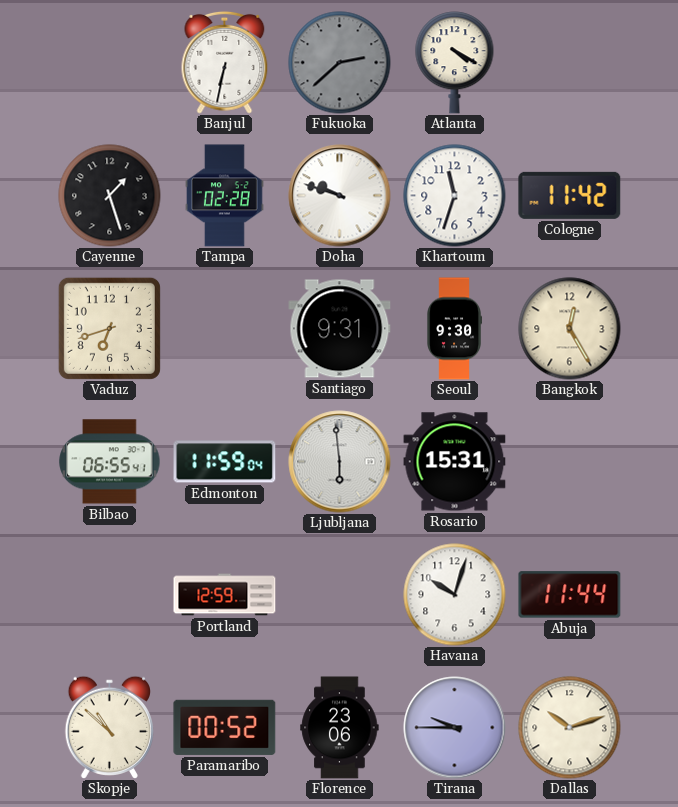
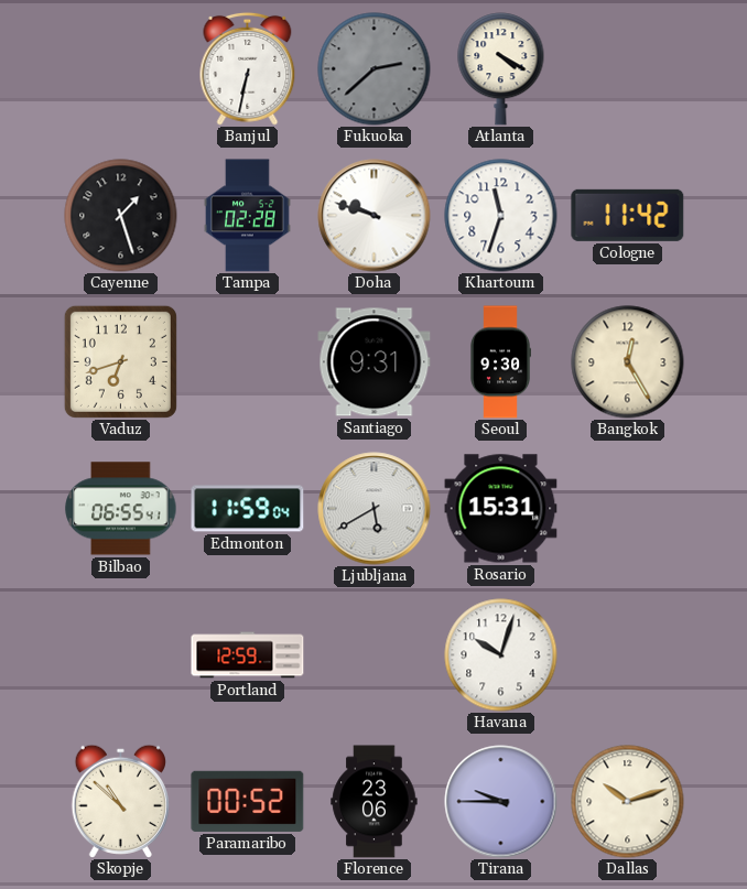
Ljubljana: 5:59 -> 5:40 (375, 509)
Abuja: 11:44 -> none (570, 595)
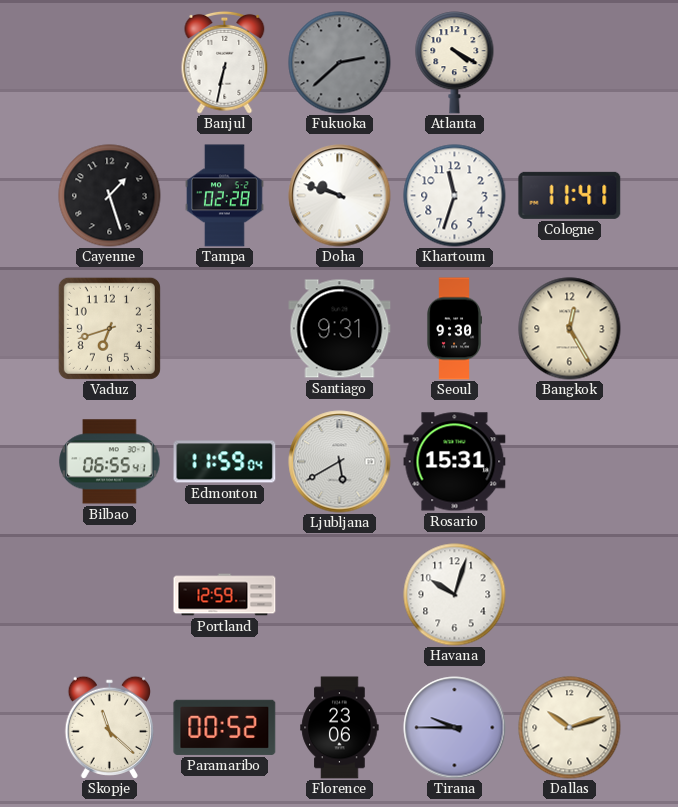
Cologne: 11:42 -> 11:41 (570, 195)
Skopje: 10:52 -> 11:22 (109, 727)
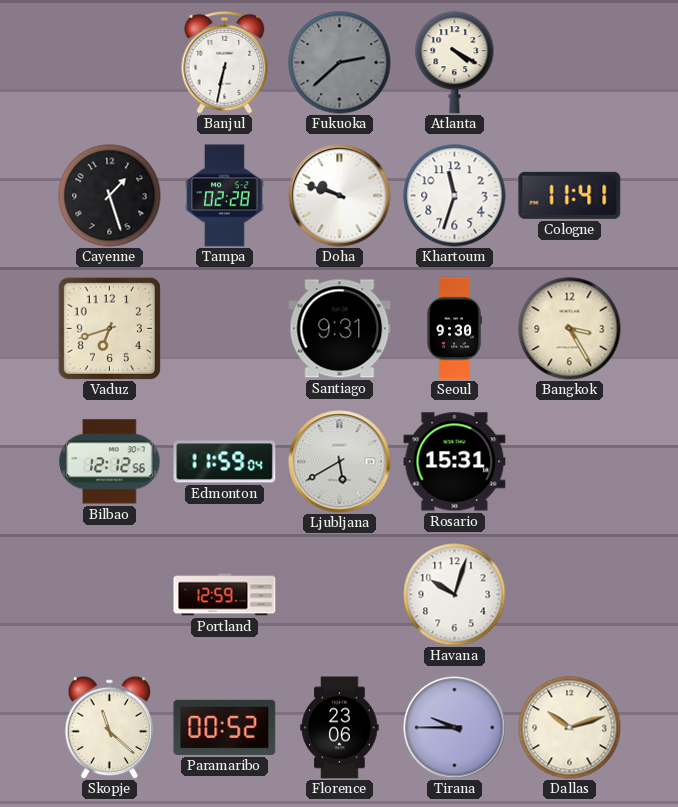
Bangkok: 12:25 -> 3:25 (570, 329)
Bilbao: 06:55 -> 12:12 (110, 462)
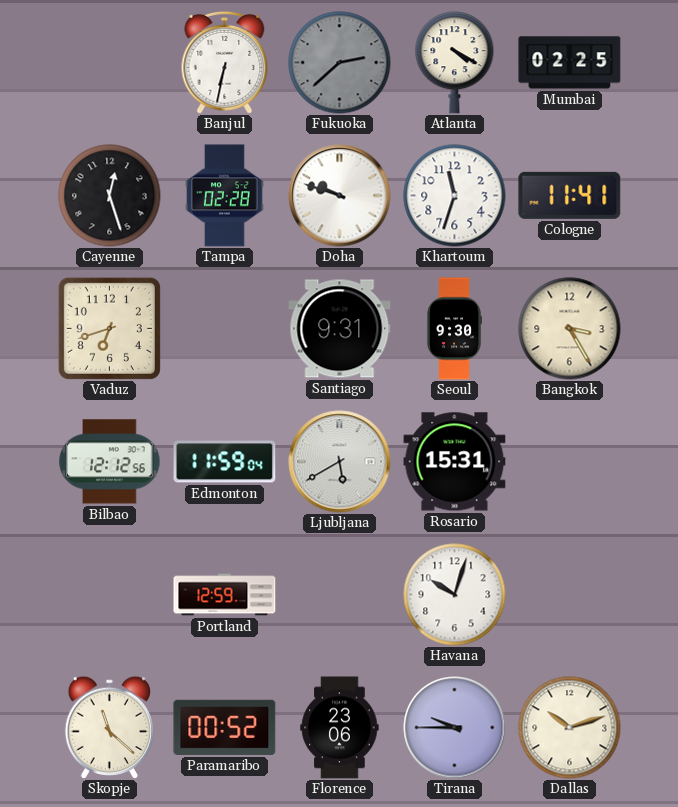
Mumbai: none -> 02:25 (570, 63)
Cayenne: 1:27 -> 12:27 (110, 196)
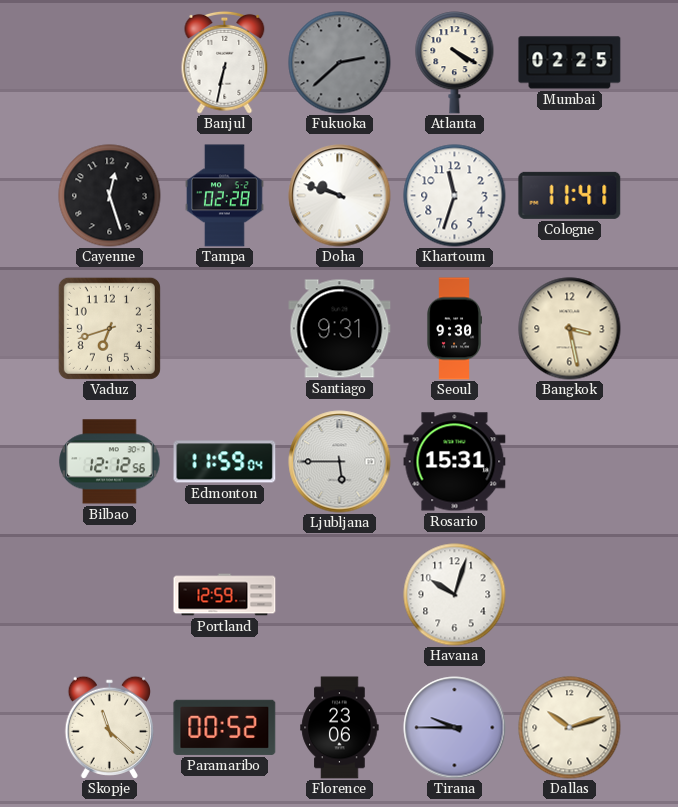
Bangkok: 3:25 -> 3:28 (570, 329)
Ljubljana: 5:40 -> 5:45 (340, 462)
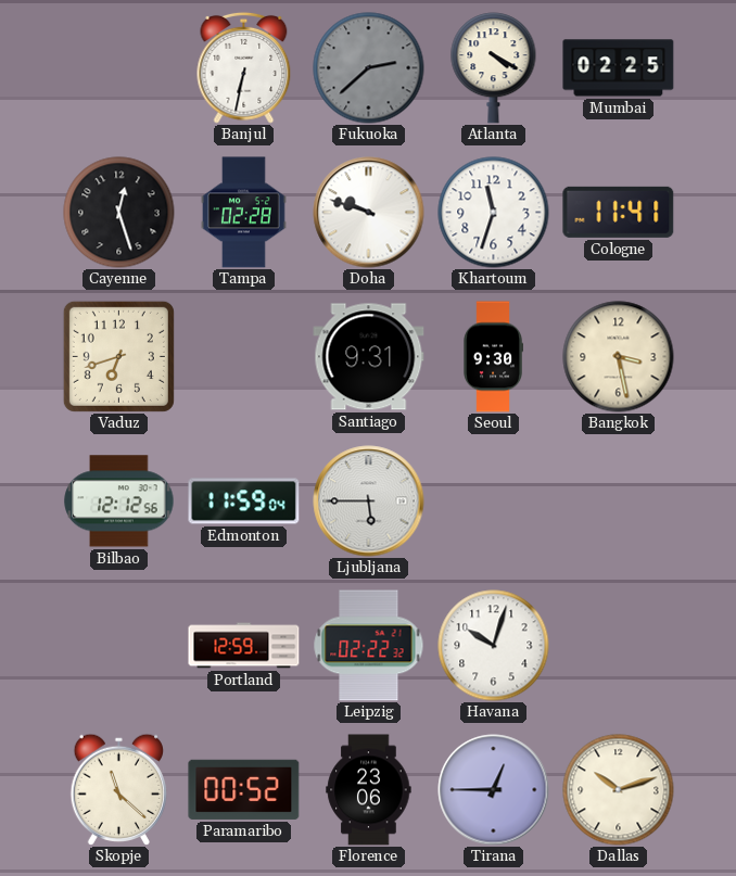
Rosario: 15:31 -> none (455, 462)
Leipzig: none -> 02:22 (369, 646)
Tirana: 9:45 -> 12:45 (494, 790)
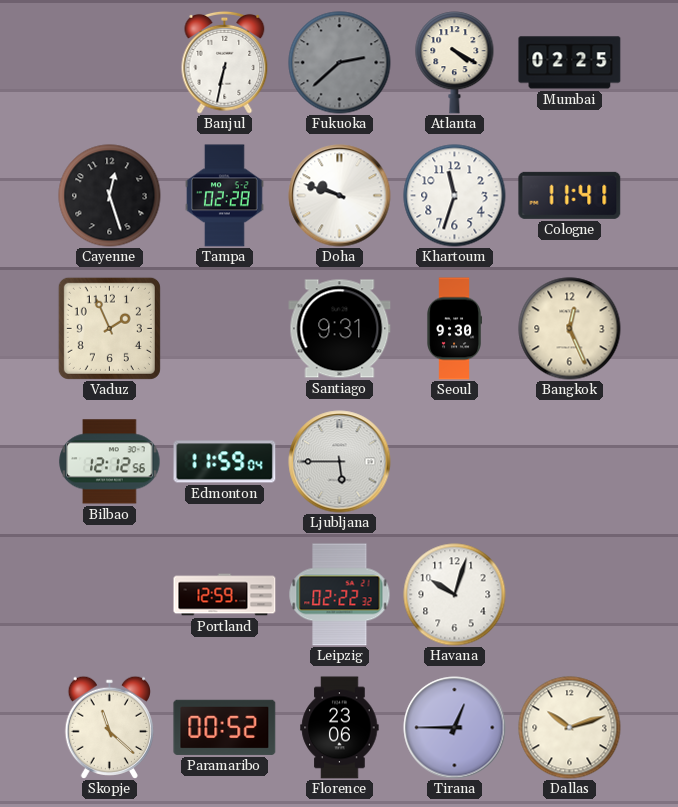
Vaduz: 6:42 -> 1:56 (109, 328)
Bangkok: 3:28 -> 12:26 (570, 329)
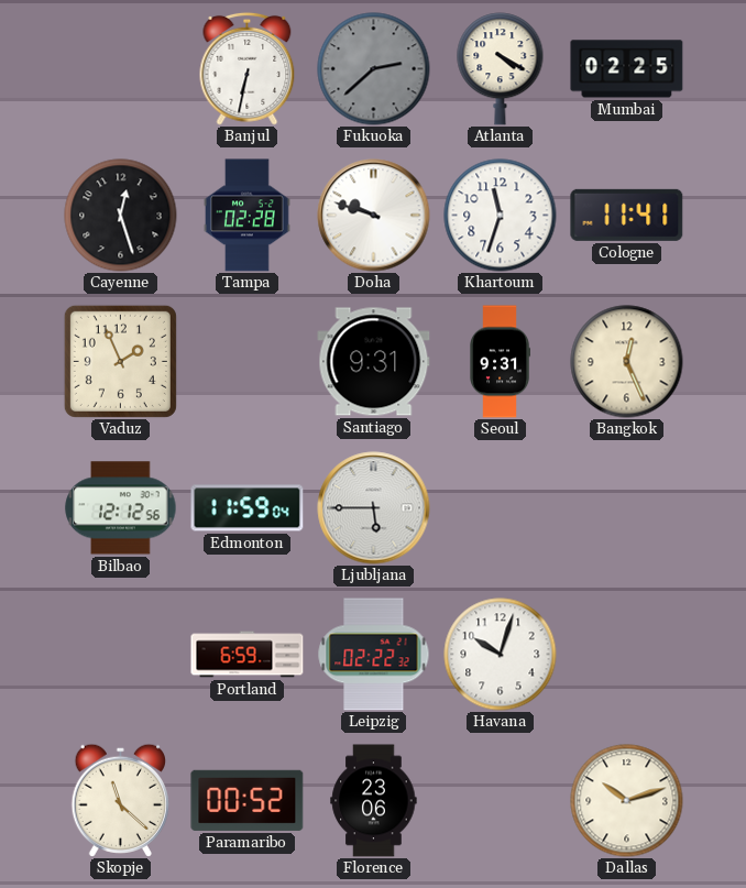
Seoul: 9:30 -> 9:31 (500, 362)
Portland: 12:59 -> 6:59 (248, 655)
Tirana: 12:45 -> none (455, 728)
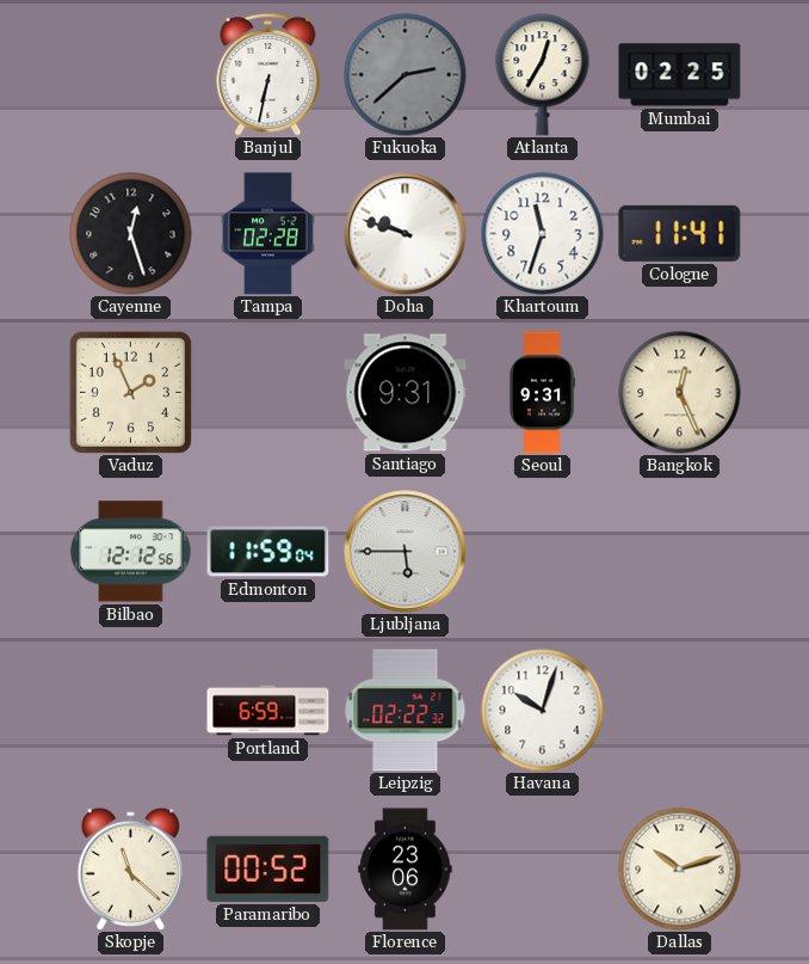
Atlanta: 4:20 -> 12:35 (543, 75)
